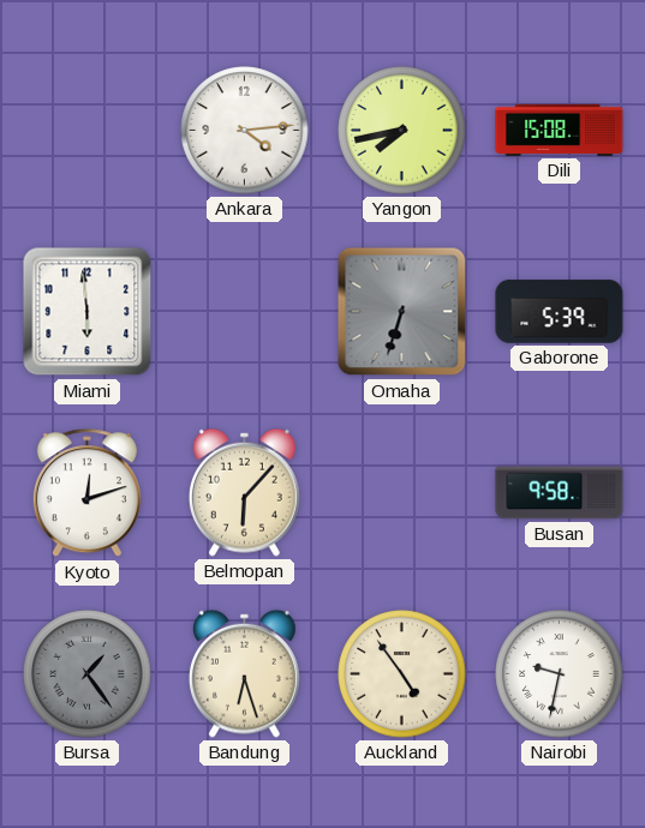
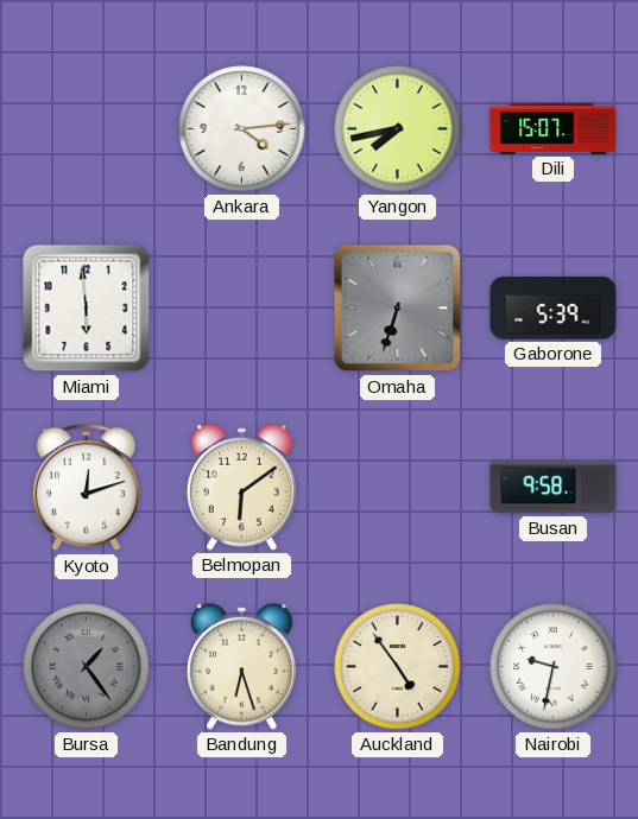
Dili: 15:08 -> 15:07 (554, 128)
Belmopan: 6:07 -> 6:09 (241, 487)
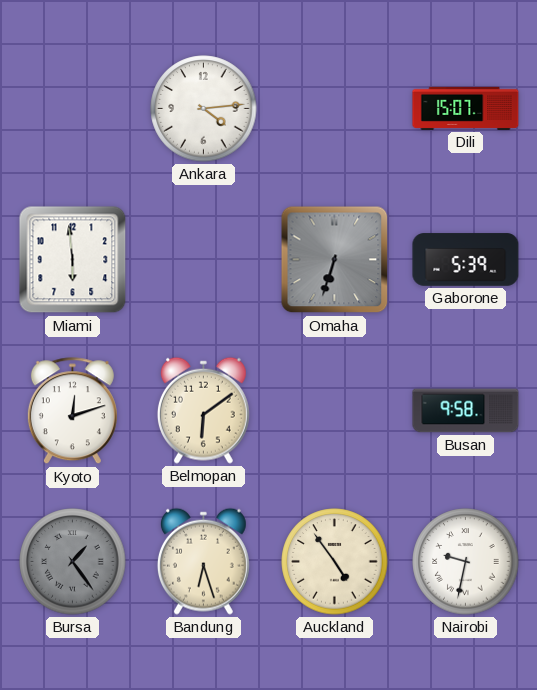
Yangon: 7:43 -> none (398, 129)
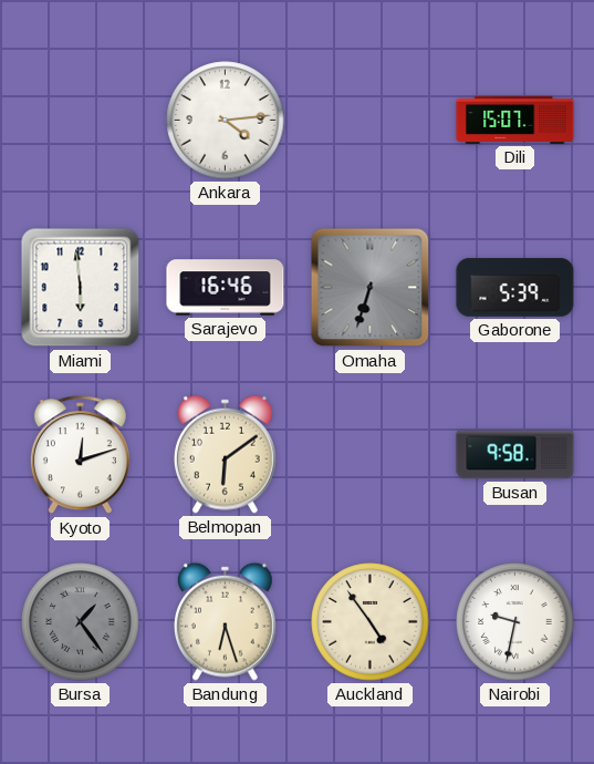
Sarajevo: none -> 16:46 (226, 288)
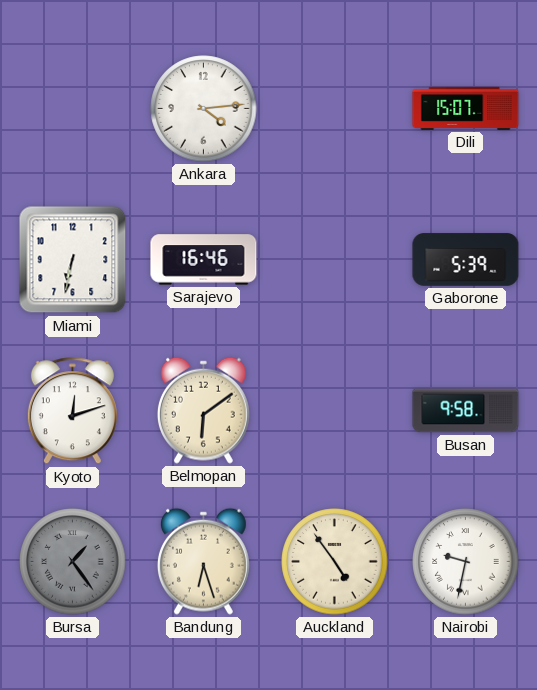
Miami: 5:59 -> 6:32 (73, 260)
Omaha: 6:33 -> none (371, 288)
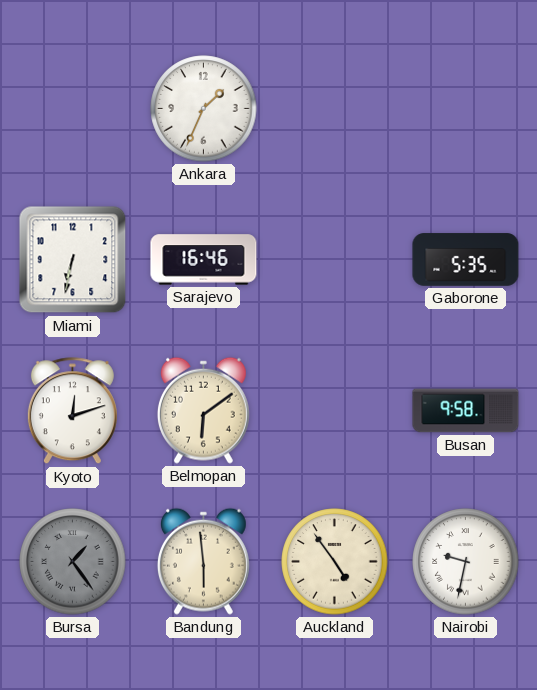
Ankara: 4:14 -> 1:34 (204, 109)
Dili: 15:07 -> none (466, 108)
Gaborone: 5:39 -> 5:35 (466, 260)
Bandung: 6:27 -> 5:59 (203, 561)
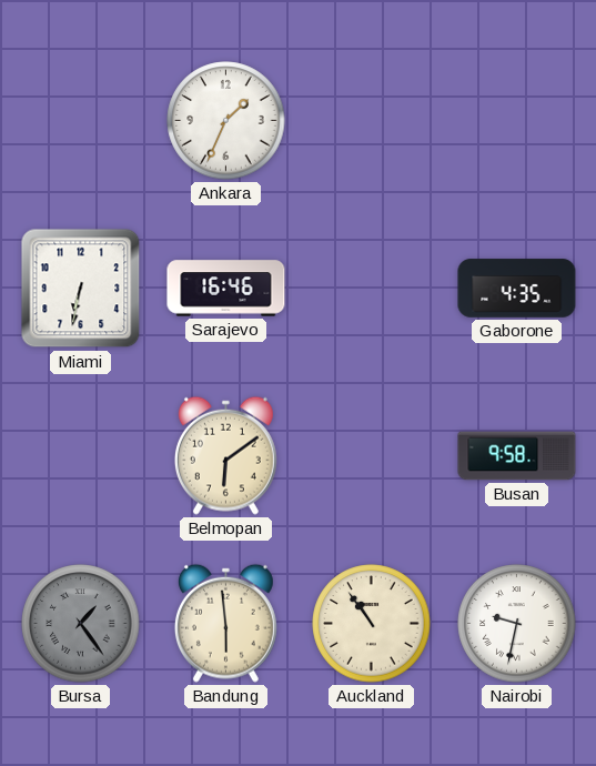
Gaborone: 5:35 -> 4:35 (517, 289)
Kyoto: 12:12 -> none (72, 411)
Auckland: 4:54 -> 10:54 (372, 624)
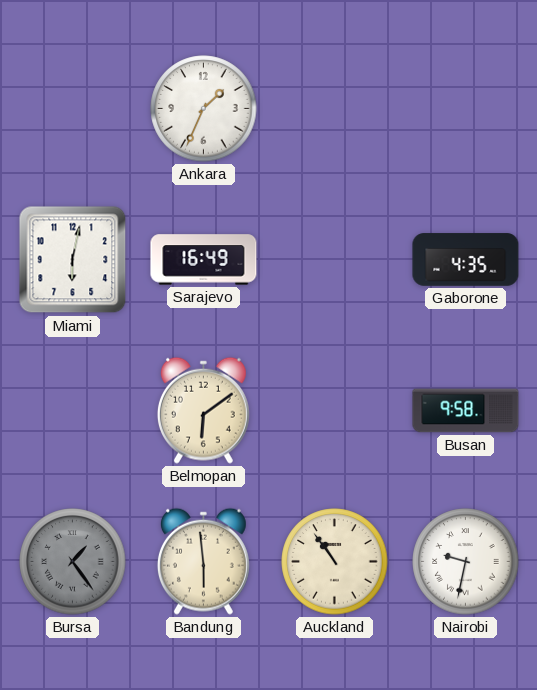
Miami: 6:32 -> 6:02 (73, 260)
Sarajevo: 16:46 -> 16:49 (204, 260)
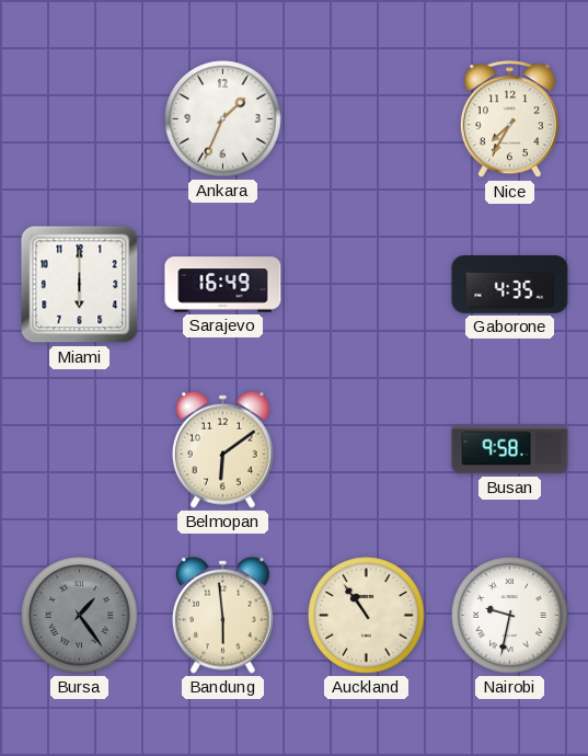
Nice: none -> 7:35 (509, 119)
Miami: 6:02 -> 6:00 (80, 285)
